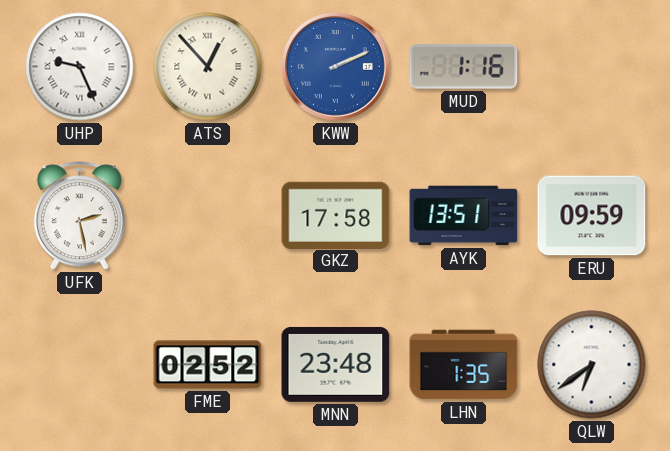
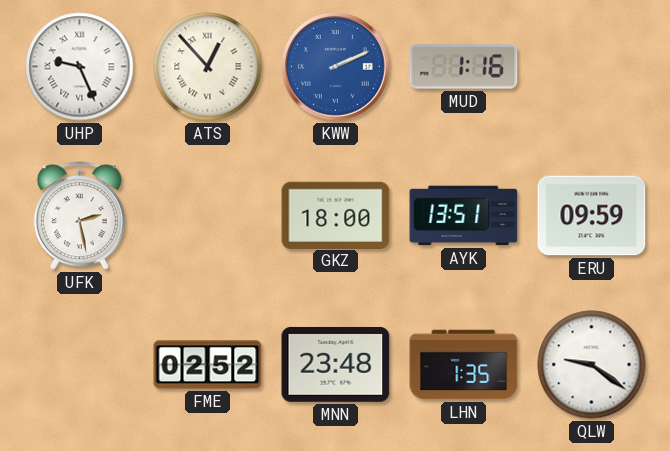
GKZ: 17:58 -> 18:00 (336, 215)
QLW: 6:39 -> 9:21 (592, 365)
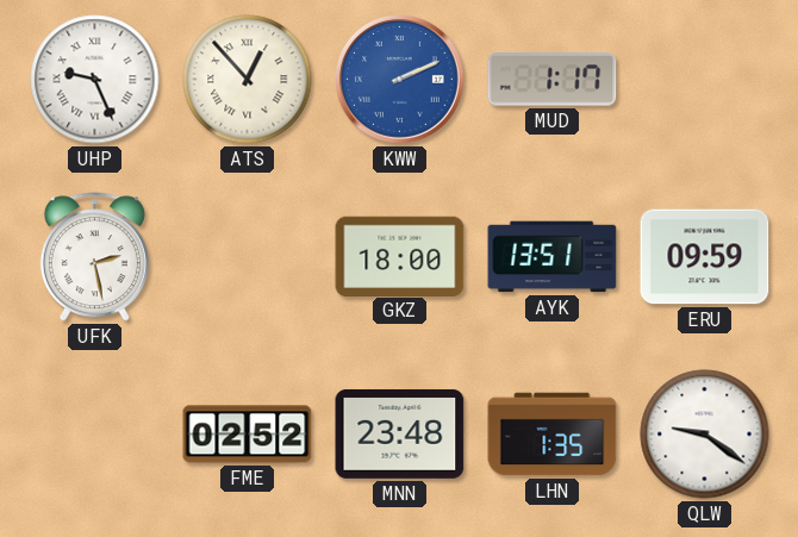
MUD: 1:16 -> 1:17 (553, 80)
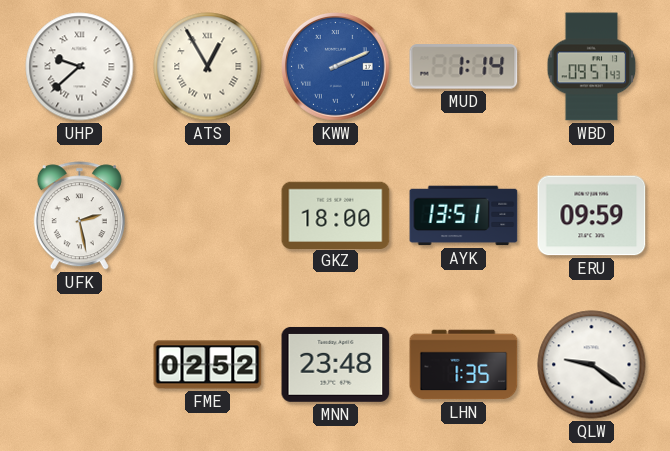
UHP: 9:26 -> 9:38 (80, 67)
ATS: 12:53 -> 12:55 (208, 67)
MUD: 1:17 -> 1:14 (464, 67)
WBD: none -> 09:57 (592, 67)
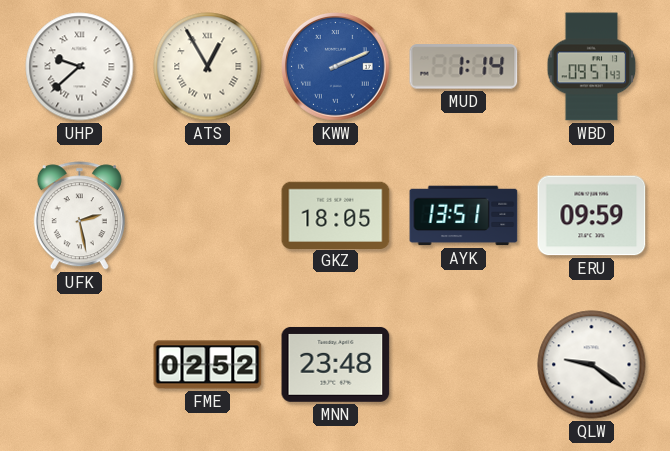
GKZ: 18:00 -> 18:05 (336, 215)
LHN: 1:35 -> none (464, 365)
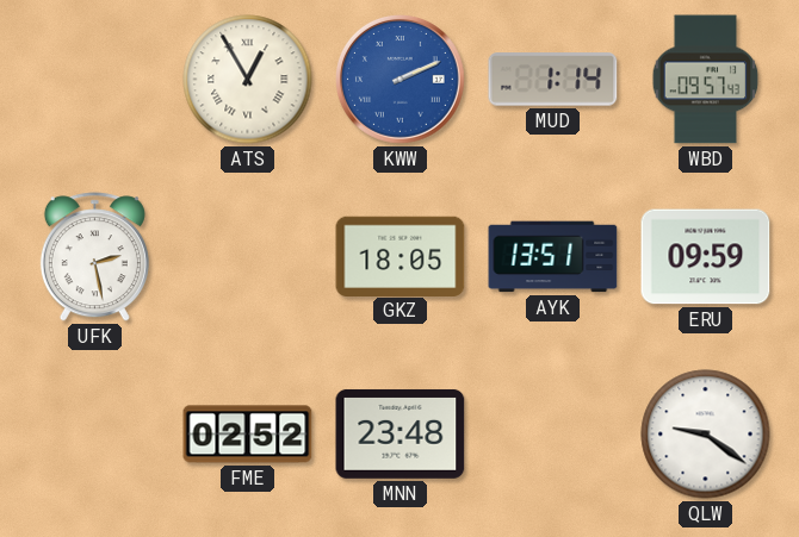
UHP: 9:38 -> none (80, 67)
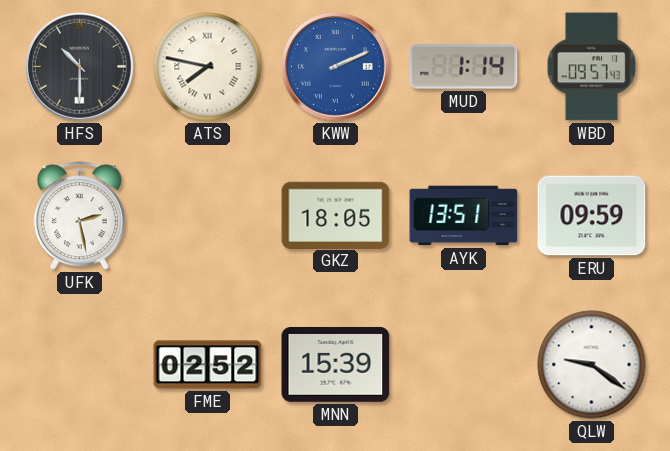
HFS: none -> 10:30 (80, 67)
ATS: 12:55 -> 7:47 (208, 67)
MNN: 23:48 -> 15:39 (336, 364)
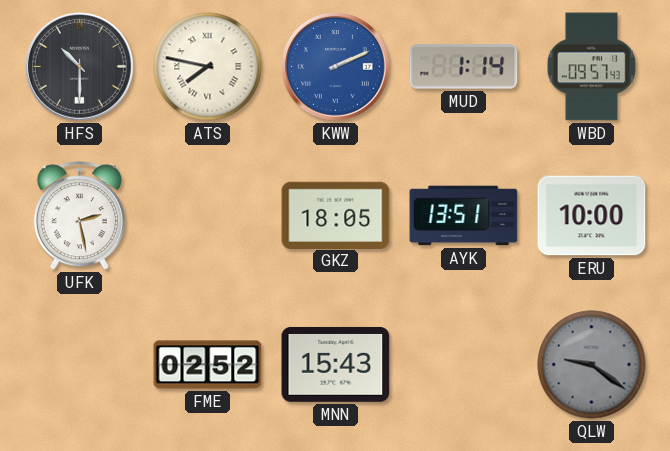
ERU: 09:59 -> 10:00 (592, 216)
MNN: 15:39 -> 15:43 (336, 364)
QLW dial: white -> grey (592, 365)
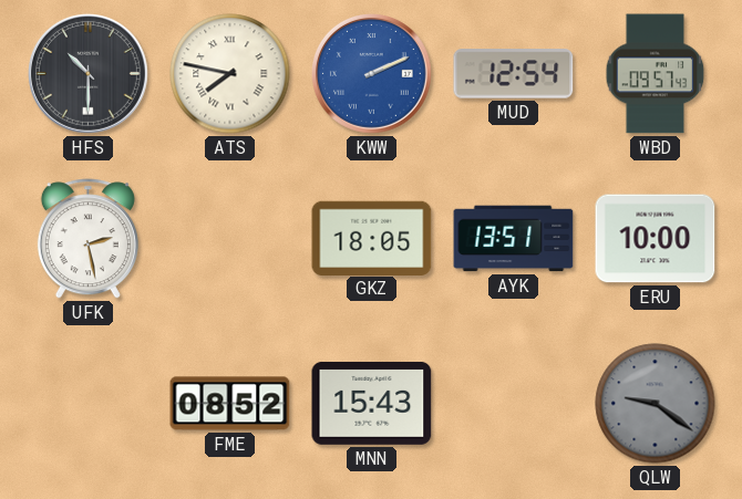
MUD: 1:14 -> 12:54 (514, 74)
FME: 02:52 -> 08:52 (230, 404)
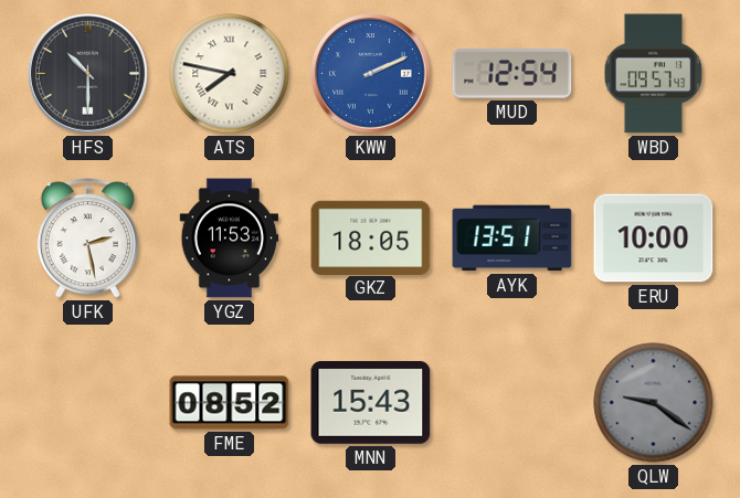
YGZ: none -> 11:53 (230, 239)
